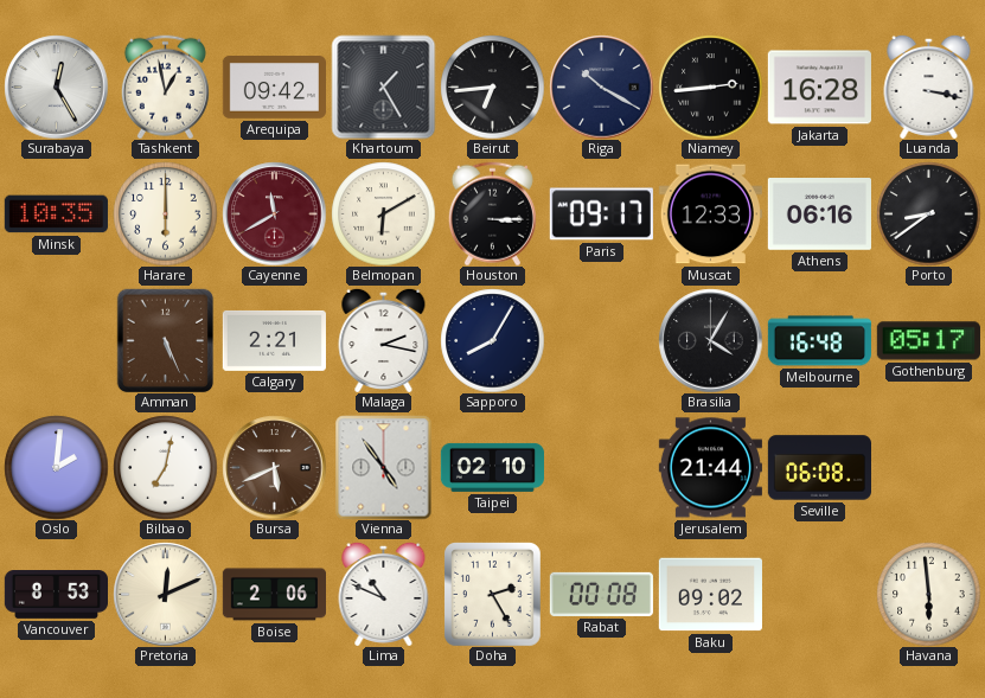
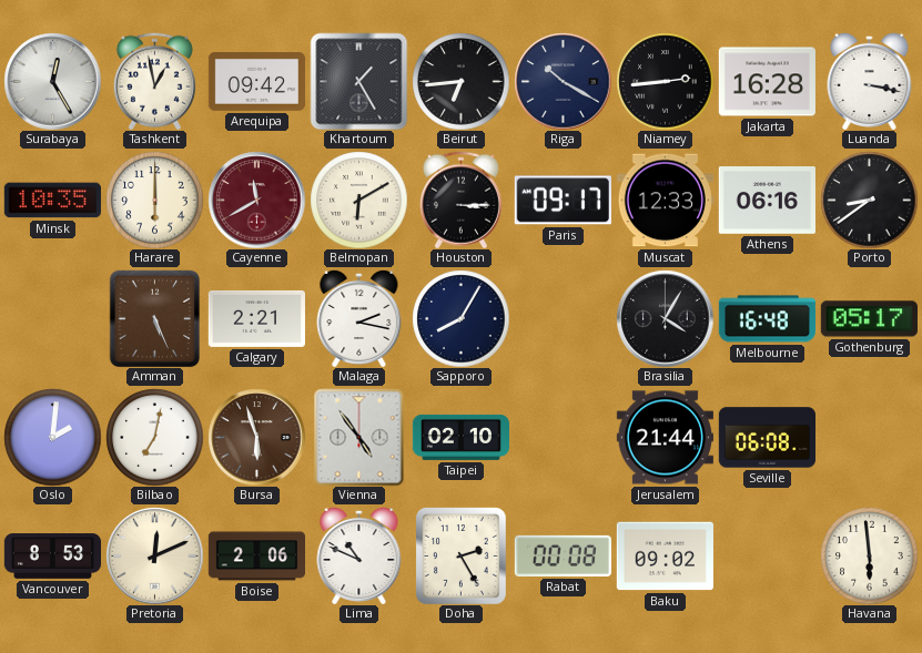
Bursa: 5:41 -> 5:57 (256, 437)
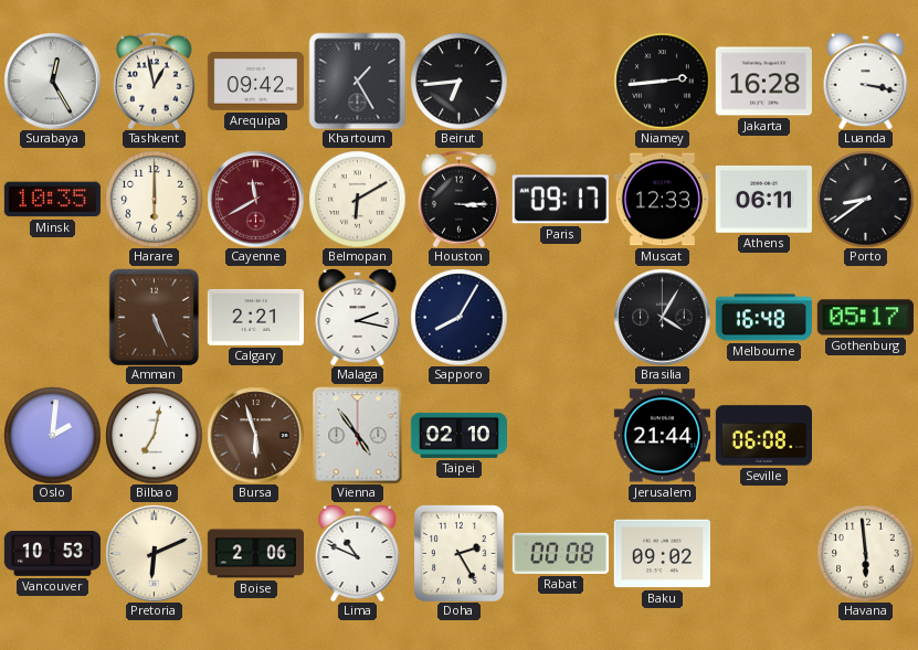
Riga: 10:20 -> none (563, 81)
Athens: 06:16 -> 06:11 (763, 200)
Vancouver: 8:53 -> 10:53 (52, 554)
Pretoria: 12:11 -> 6:11 (154, 553)
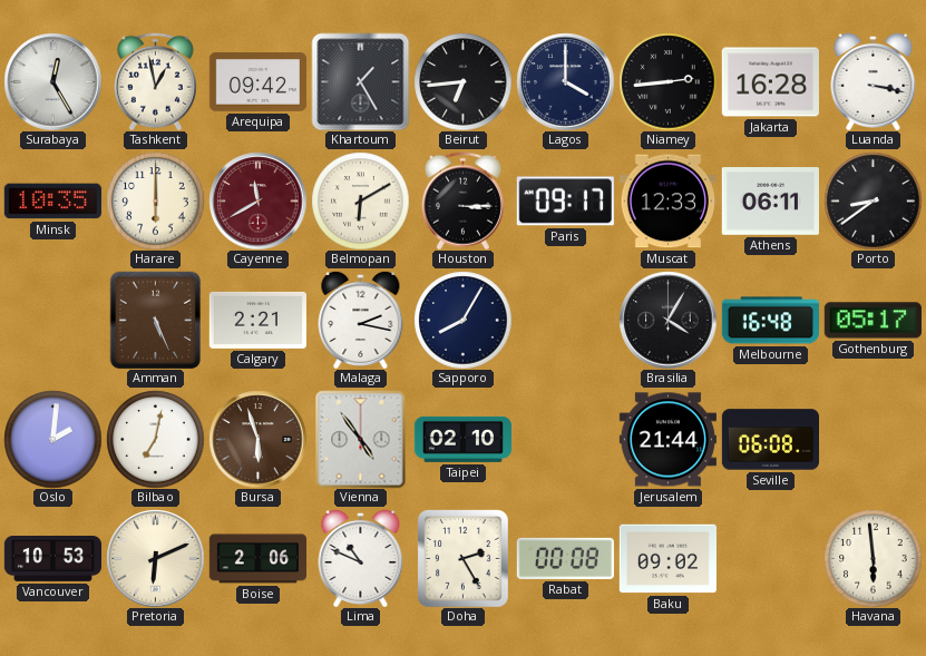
Lagos: none -> 4:00 (565, 81)
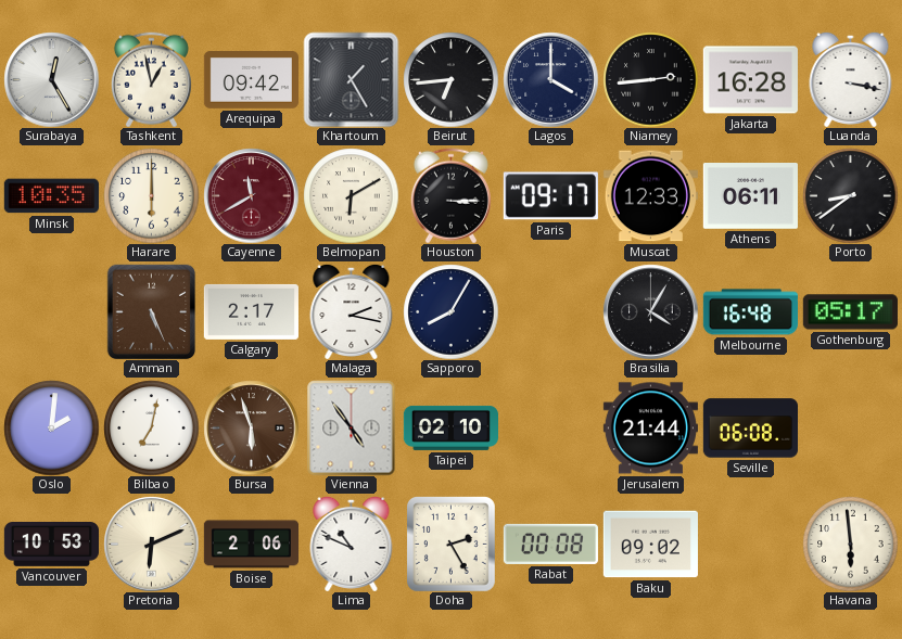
Calgary: 2:21 -> 2:17 (251, 311)
